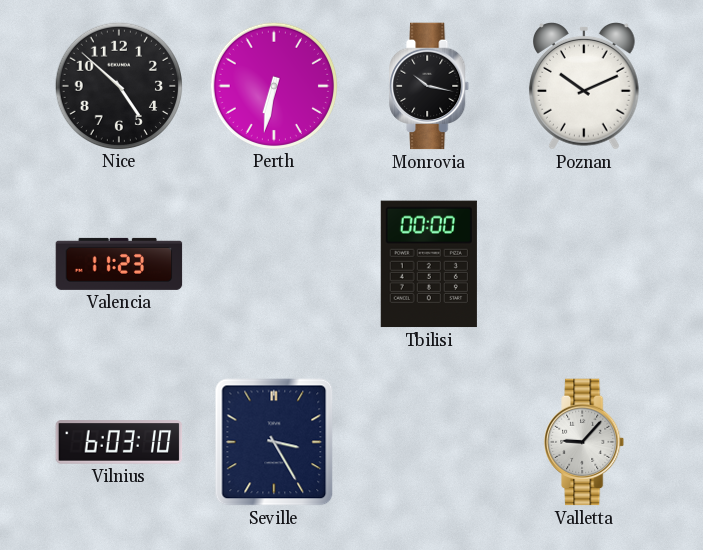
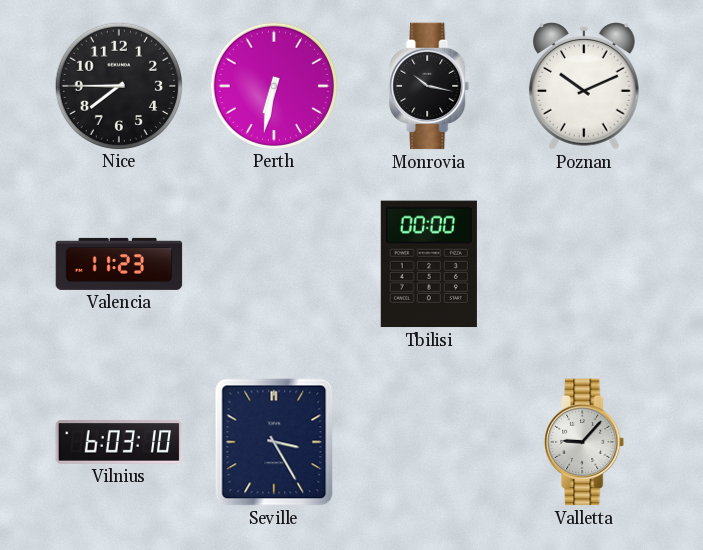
Nice: 4:52 -> 7:45 (118, 85)
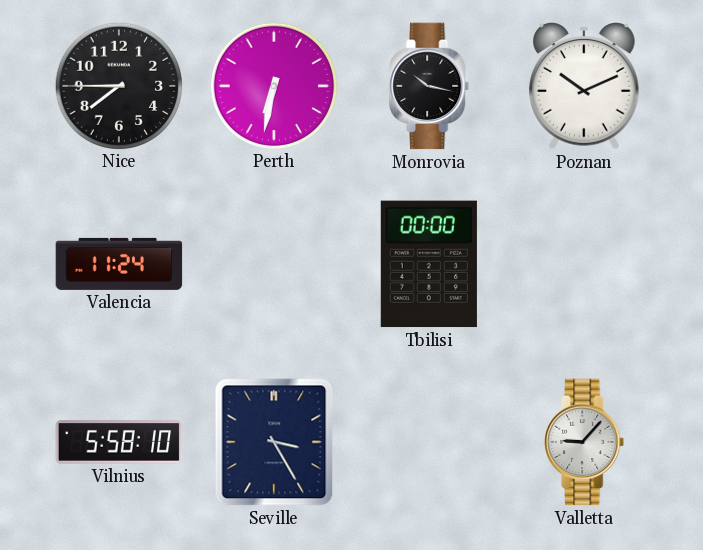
Valencia: 11:23 -> 11:24 (119, 264)
Vilnius: 6:03 -> 5:58 (119, 442)
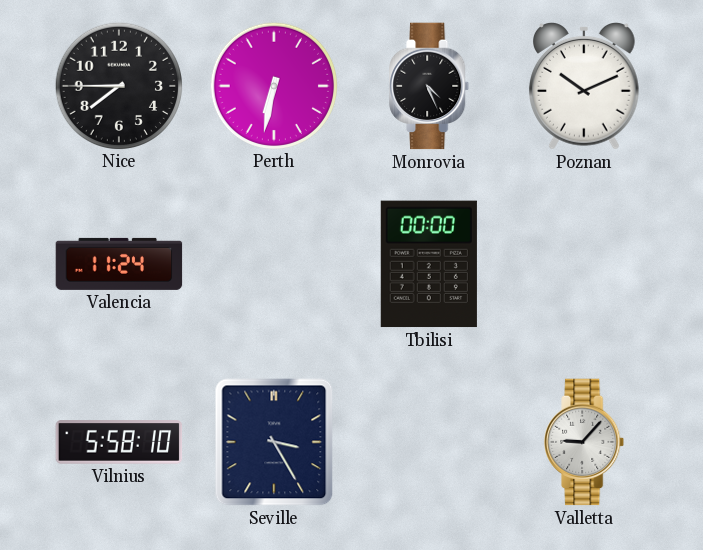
Monrovia: 10:17 -> 4:26 (430, 86)
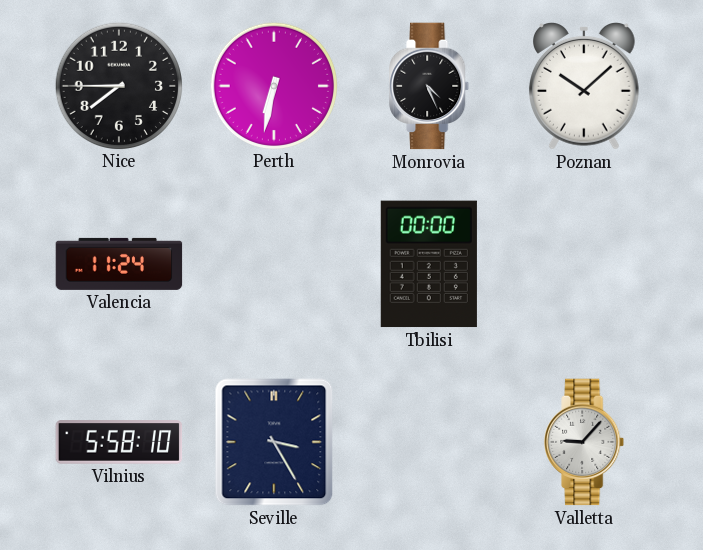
Poznan: 10:11 -> 10:08 (585, 87)
